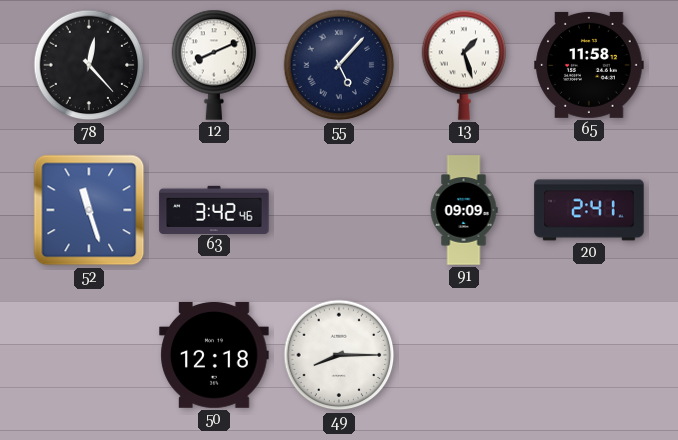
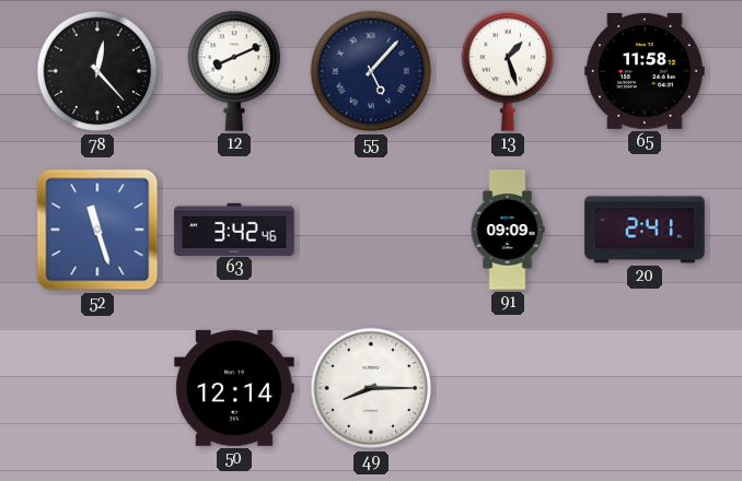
50: 12:18 -> 12:14 (234, 388)
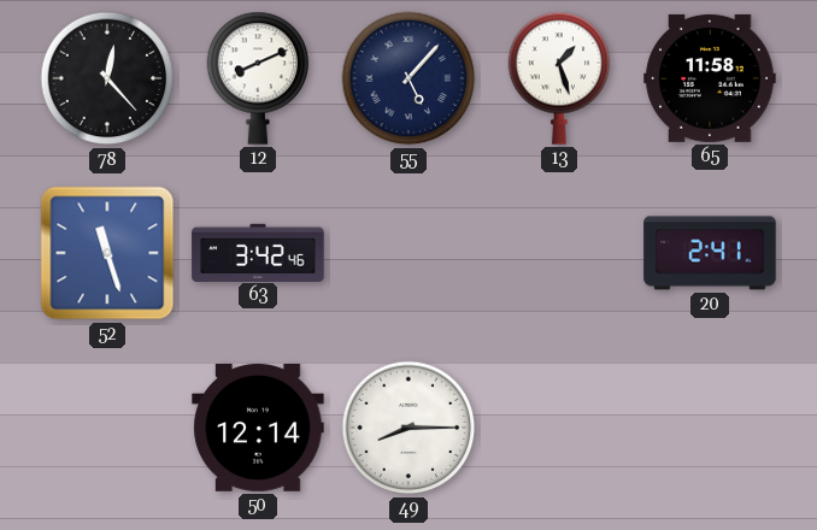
91: 09:09 -> none (508, 230)
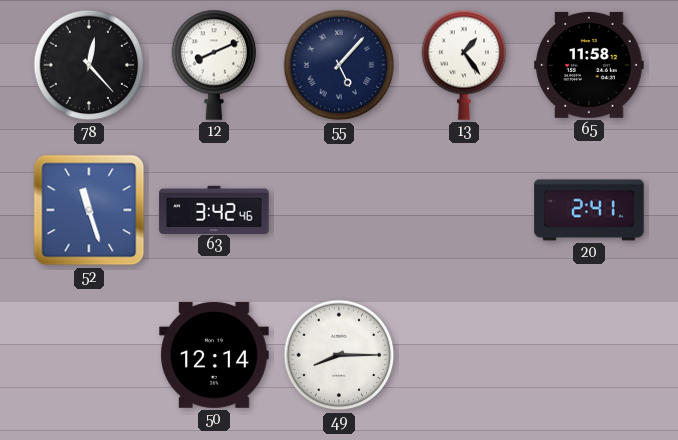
13: 1:27 -> 1:24 (464, 65)
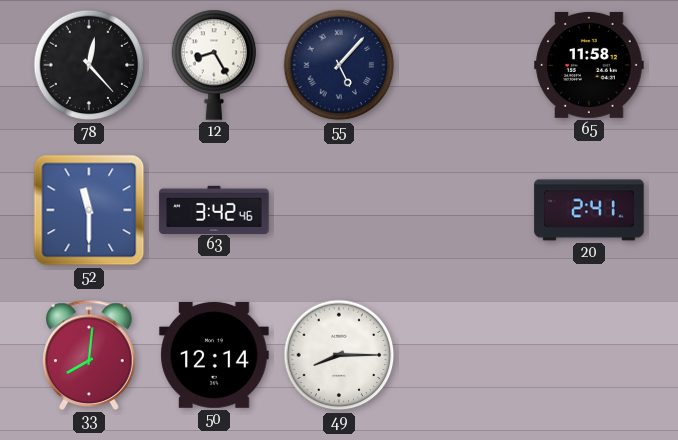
12: 8:11 -> 8:25 (214, 65)
13: 1:24 -> none (464, 65)
52: 11:27 -> 11:30 (89, 210)
33: none -> 8:01 (90, 355)
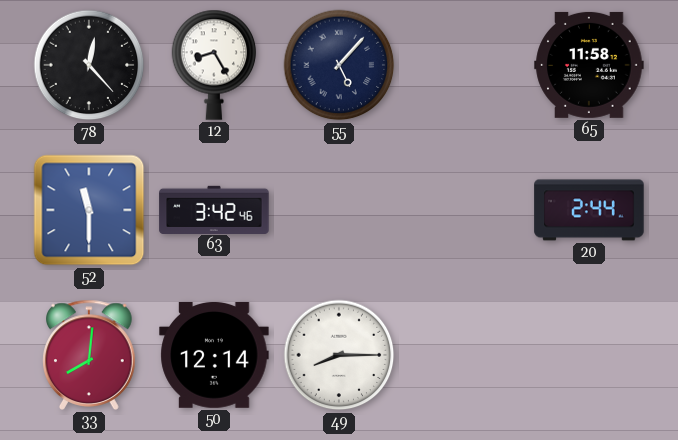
20: 2:41 -> 2:44 (589, 210)
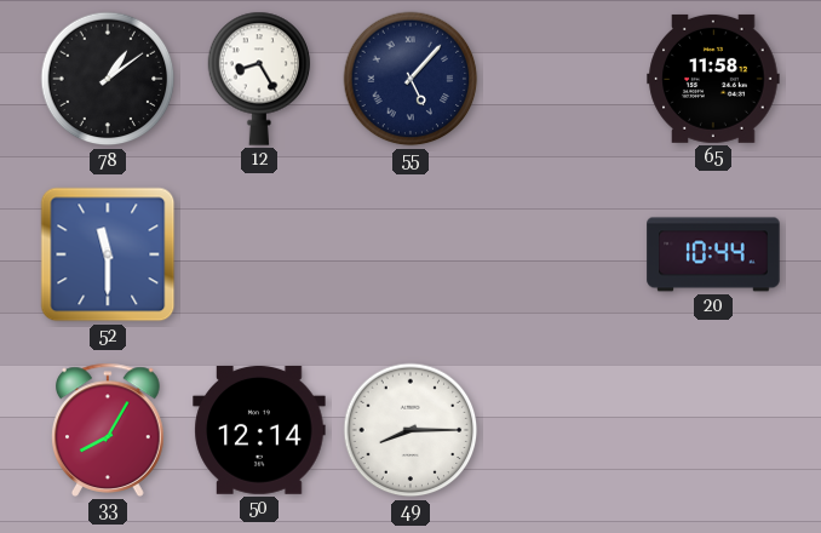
78: 12:23 -> 1:09 (108, 79)
63: 3:42 -> none (214, 209)
20: 2:44 -> 10:44 (713, 254)
33: 8:01 -> 8:05 (109, 430)
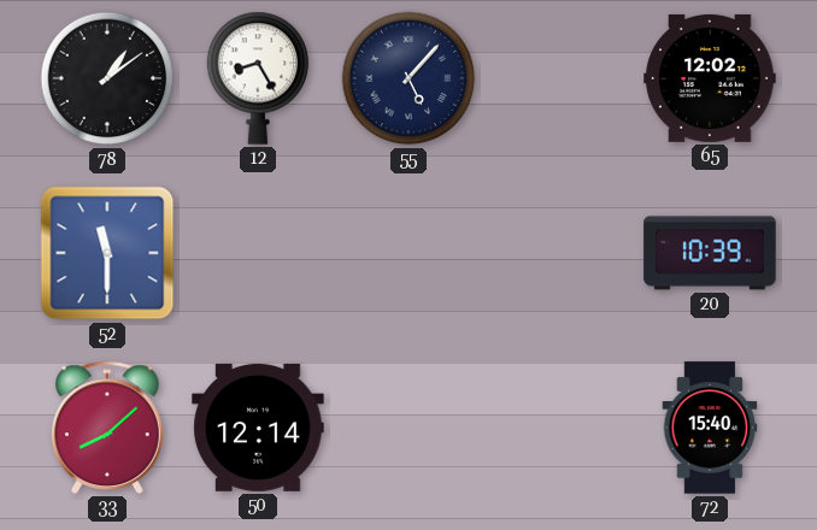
65: 11:58 -> 12:02 (710, 78)
20: 10:44 -> 10:39 (710, 253)
33: 8:05 -> 8:08 (108, 428)
49: 8:15 -> none (410, 430)
72: none -> 15:40 (710, 428)
